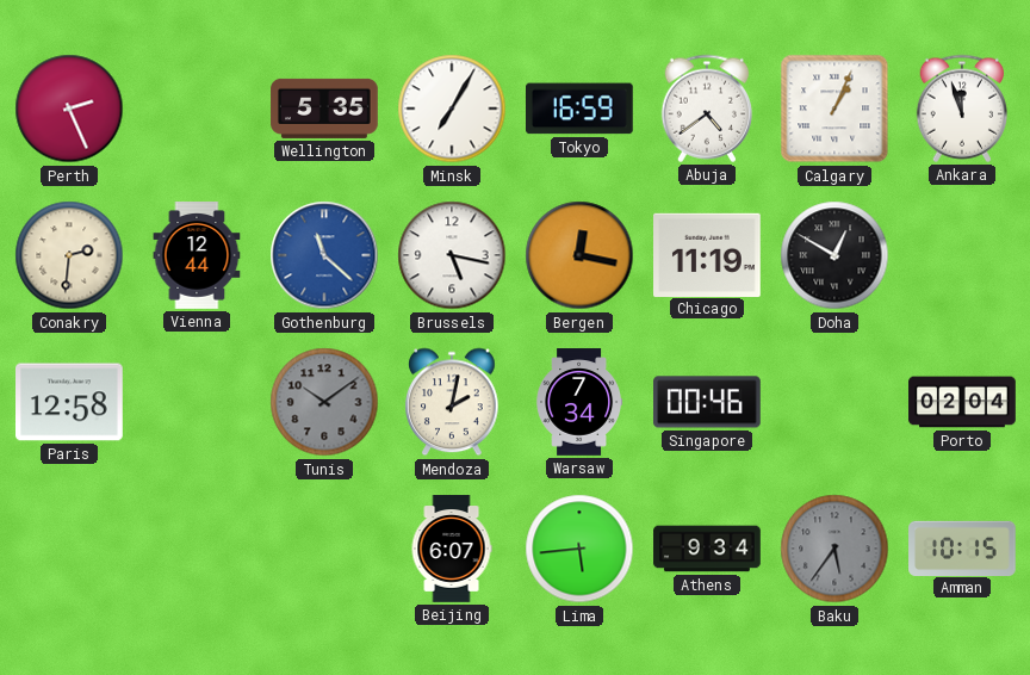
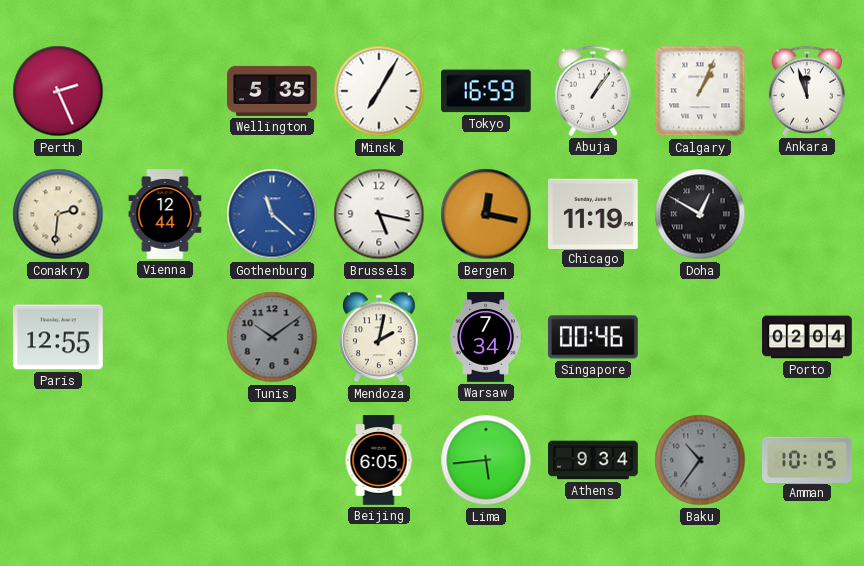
Abuja: 4:39 -> 1:06 (592, 91)
Paris: 12:58 -> 12:55 (59, 337)
Beijing: 6:07 -> 6:05 (379, 460)
Baku: 5:36 -> 10:36 (700, 460)
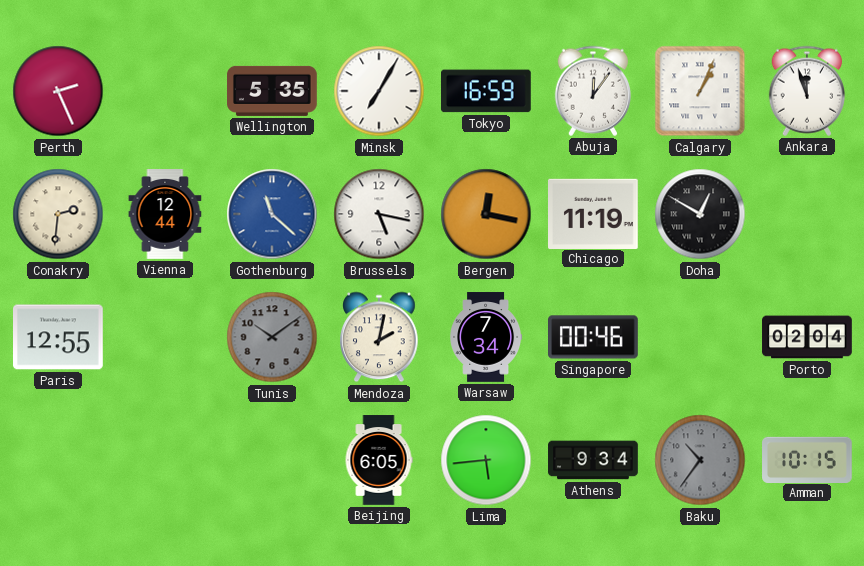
Abuja: 1:06 -> 12:06 (592, 91)
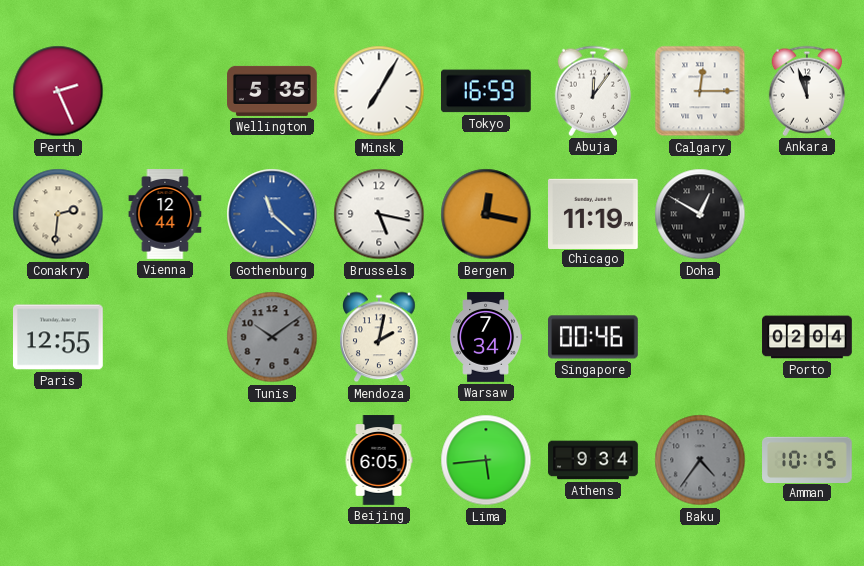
Calgary: 1:04 -> 12:15 (700, 91)
Baku: 10:36 -> 4:36 (700, 460)
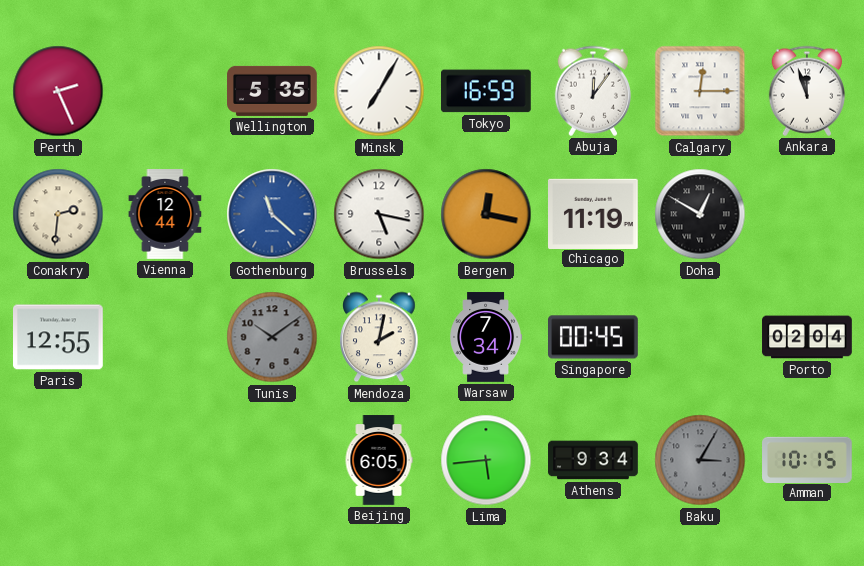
Singapore: 00:46 -> 00:45 (594, 337)
Baku: 4:36 -> 3:05 (700, 460)
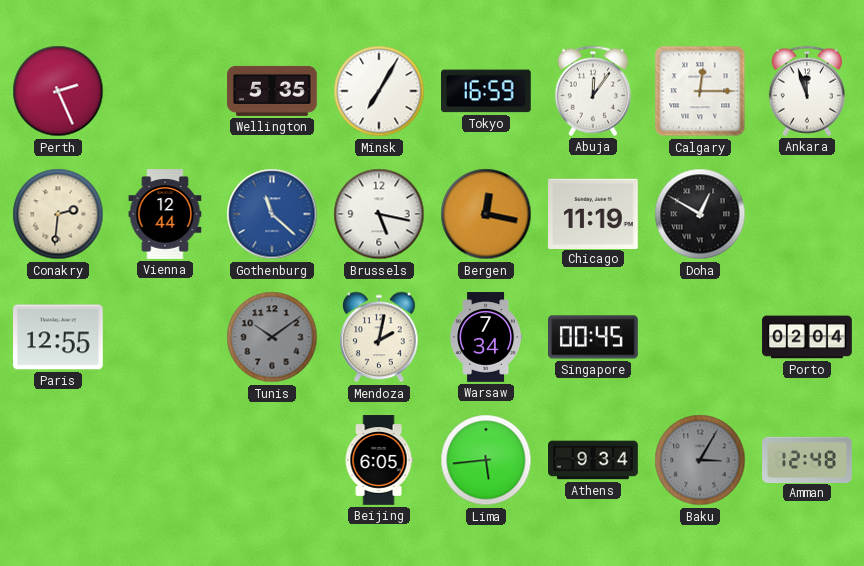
Amman: 10:15 -> 12:48 (807, 459)
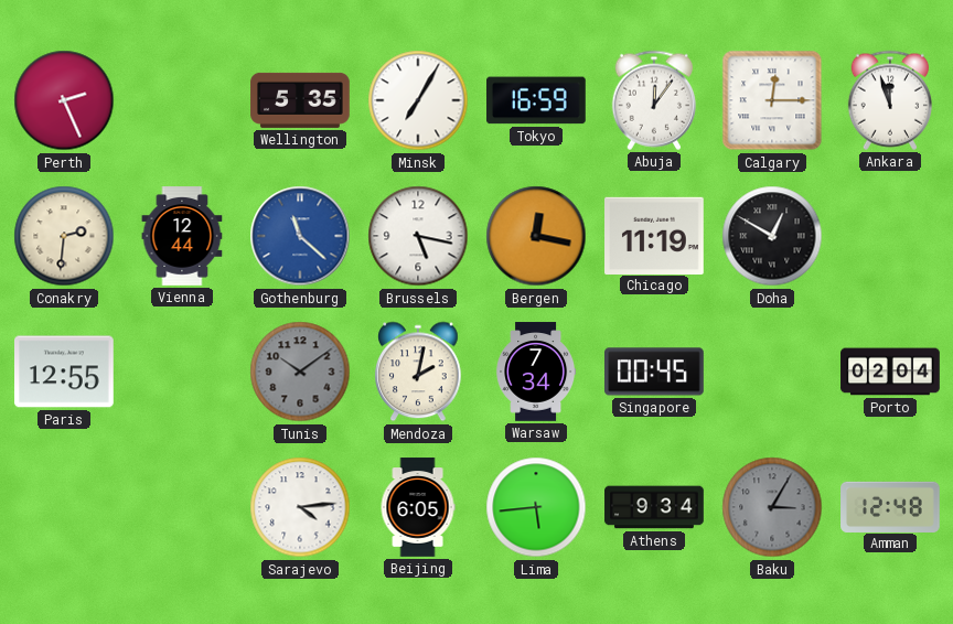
Sarajevo: none -> 4:14 (300, 507)
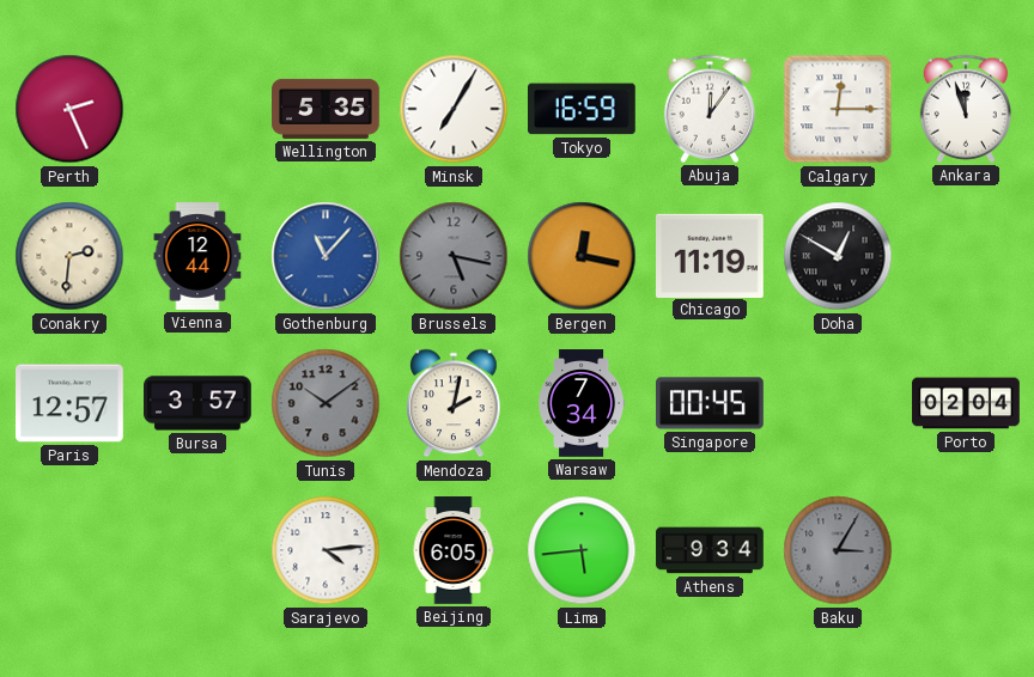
Gothenburg: 11:22 -> 11:07 (326, 256)
Brussels dial: white -> grey (454, 256)
Paris: 12:55 -> 12:57 (71, 403)
Bursa: none -> 3:57 (197, 403)
Amman: 12:48 -> none (890, 506)
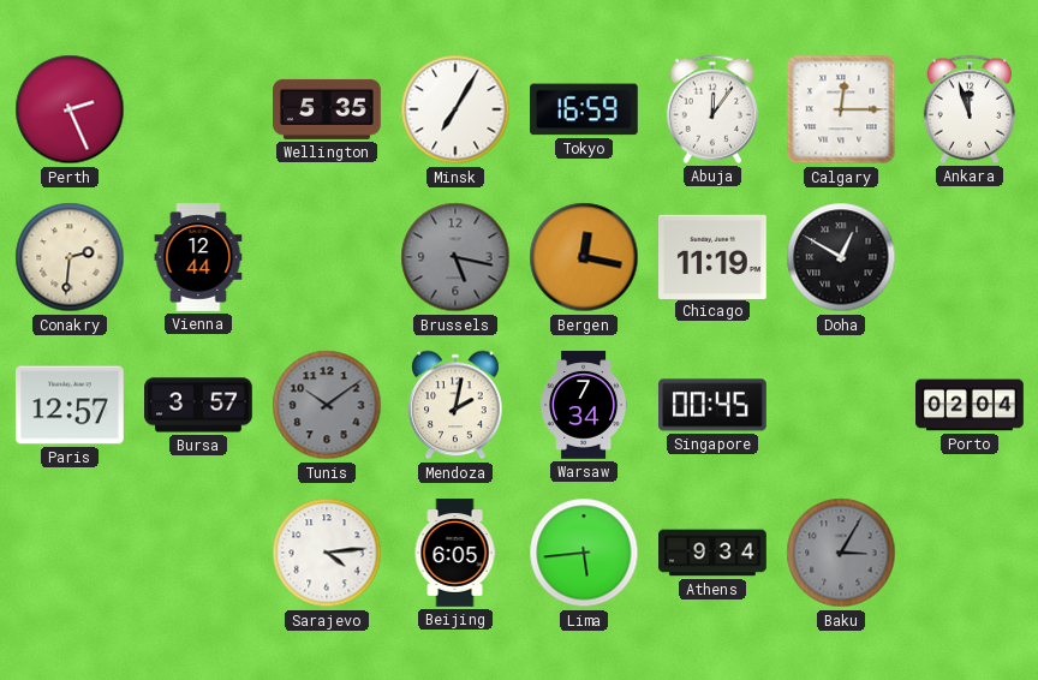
Gothenburg: 11:07 -> none (326, 256)
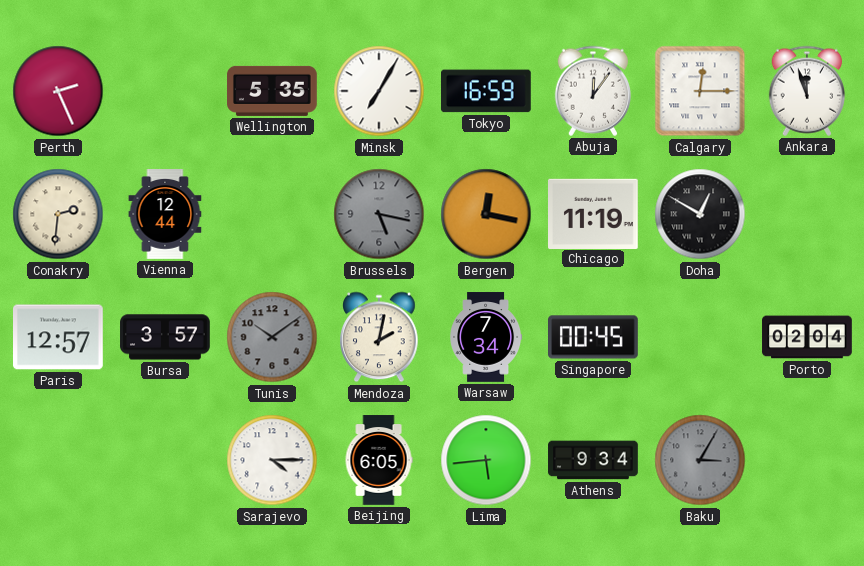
Sarajevo: 4:14 -> 4:15 (272, 460)
